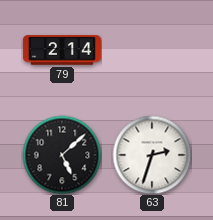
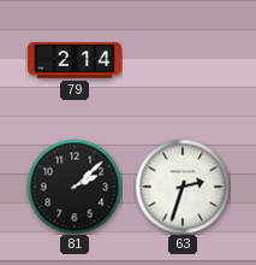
81: 5:08 -> 2:08 (75, 187)
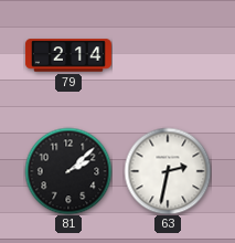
63: 2:33 -> 2:32 (168, 171)
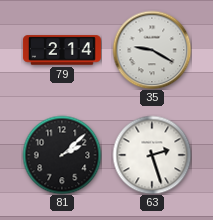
35: none -> 9:20 (152, 50)
63: 2:32 -> 2:27 (152, 155)
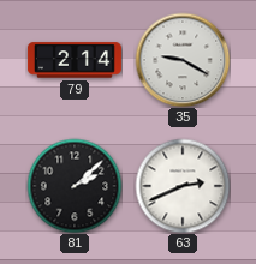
63: 2:27 -> 2:41 (183, 186)
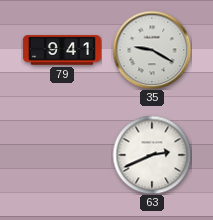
79: 2:14 -> 9:41 (62, 50)
81: 2:08 -> none (75, 186)
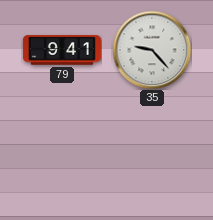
35: 9:20 -> 9:23 (152, 50)
63: 2:41 -> none (152, 155)
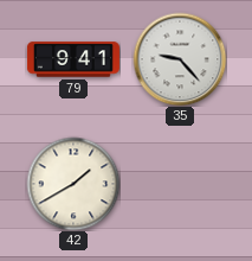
42: none -> 1:40 (73, 184)
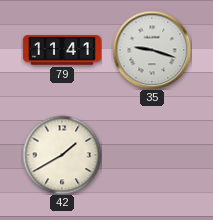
79: 9:41 -> 11:41 (62, 50)
35: 9:23 -> 9:18 (152, 50)
